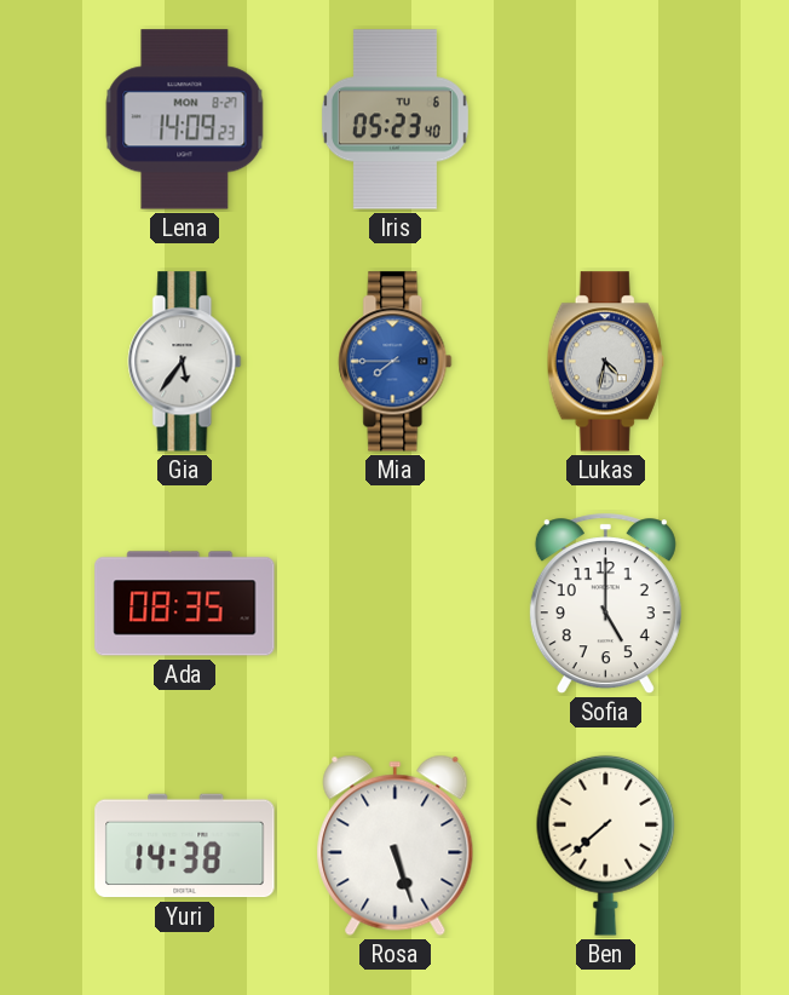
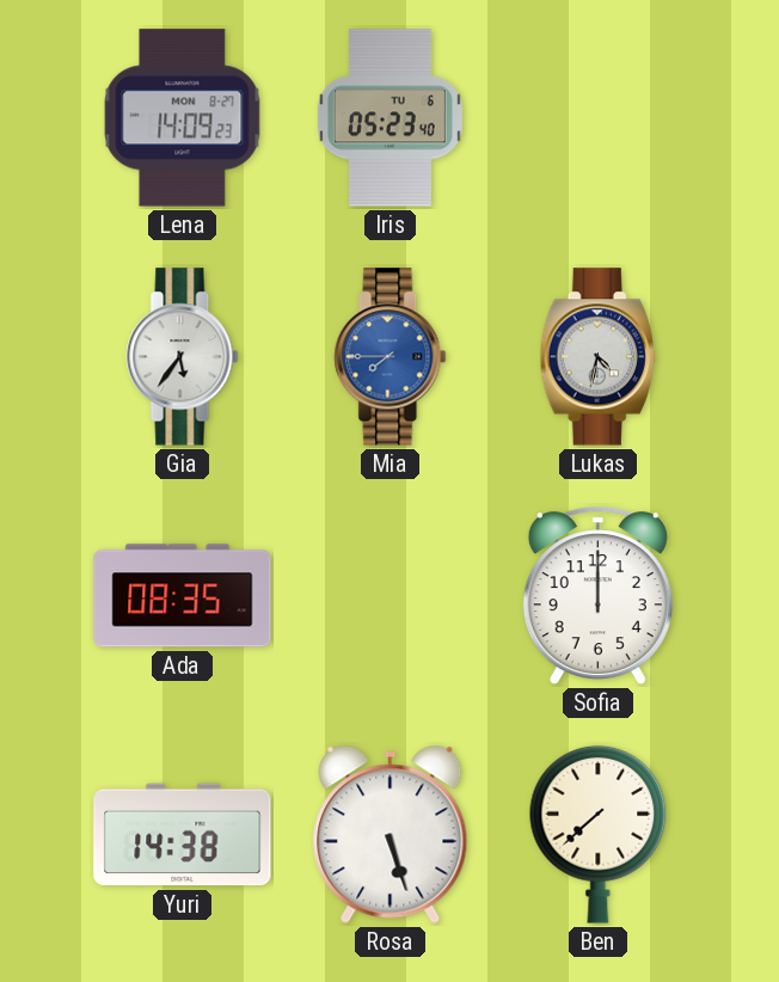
Sofia: 5:00 -> 12:00 (597, 596)
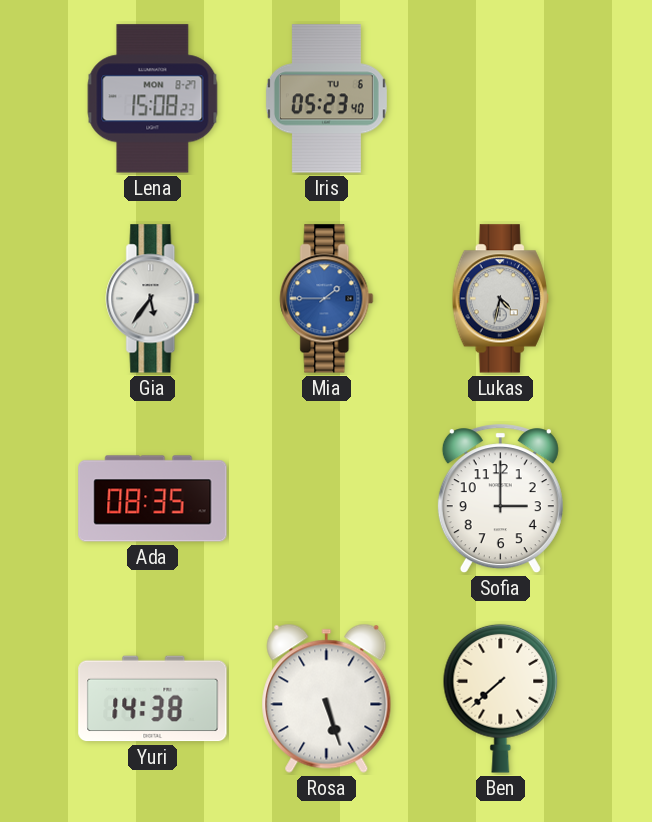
Lena: 14:09 -> 15:08 (153, 99)
Mia: 7:45 -> 1:45 (327, 299)
Sofia: 12:00 -> 3:00 (500, 499)
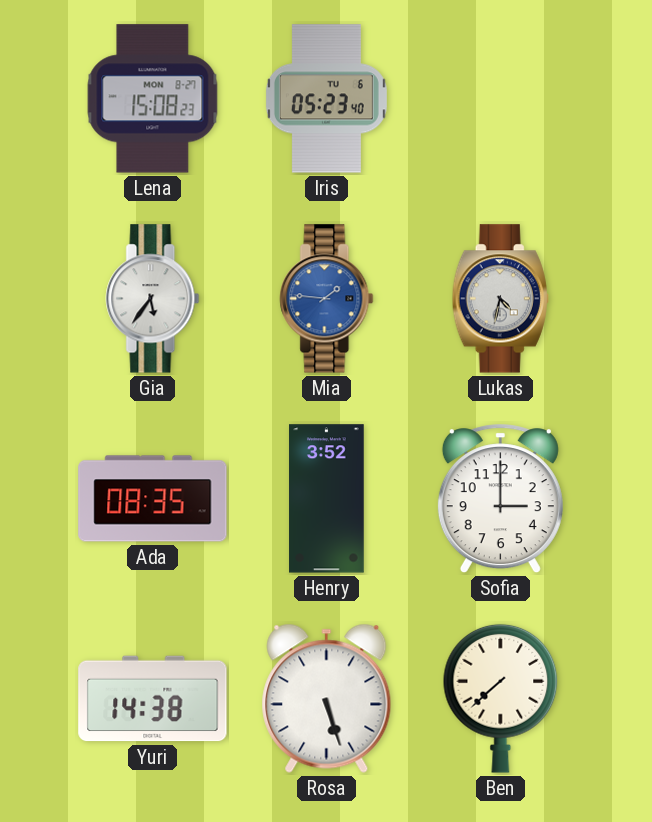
Mia: 1:45 -> 1:46 (327, 299)
Henry: none -> 3:52 (327, 499)
